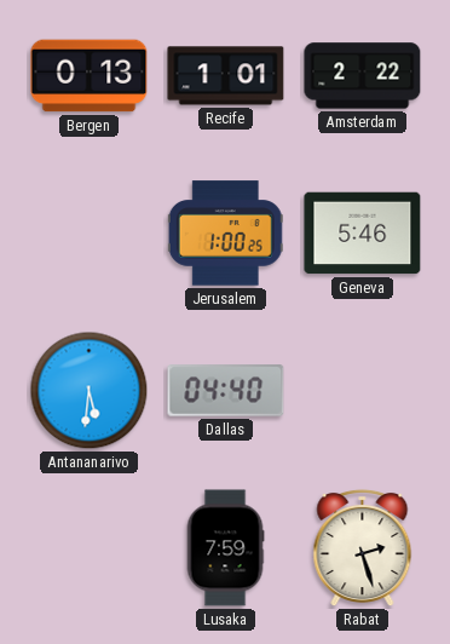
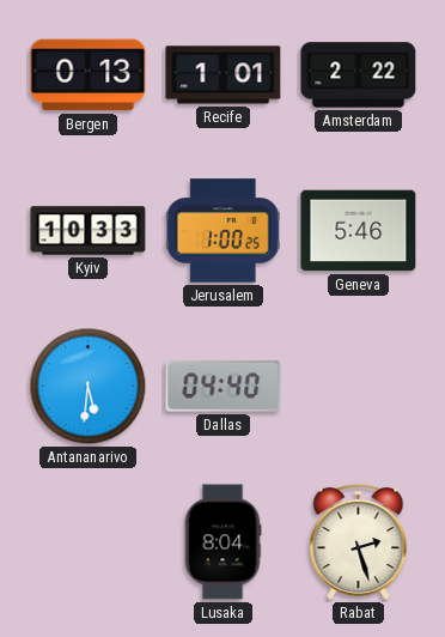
Kyiv: none -> 10:33 (89, 231)
Lusaka: 7:59 -> 8:04 (222, 542)
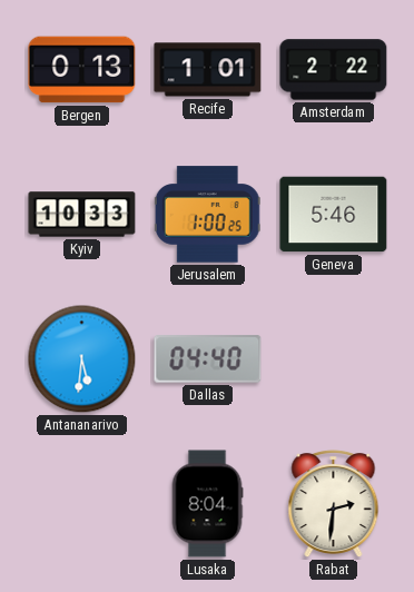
Rabat: 2:27 -> 2:31 (334, 504)
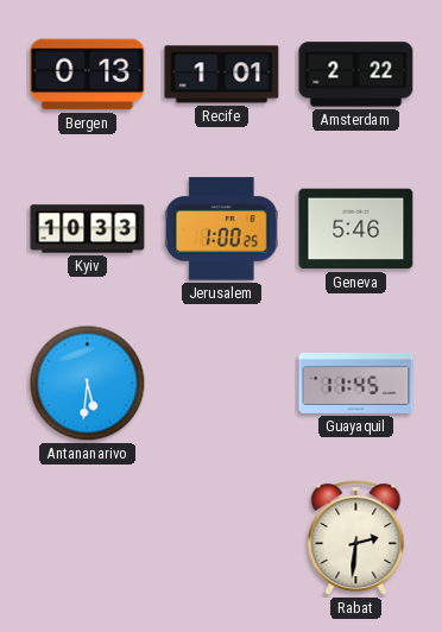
Dallas: 04:40 -> none (208, 359)
Guayaquil: none -> 11:45 (356, 383)
Lusaka: 8:04 -> none (207, 504)
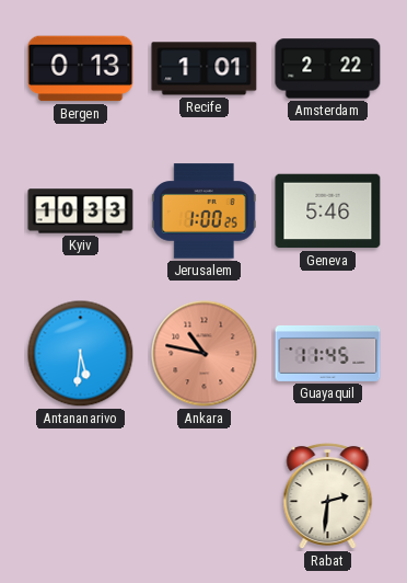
Ankara: none -> 10:47 (205, 354)
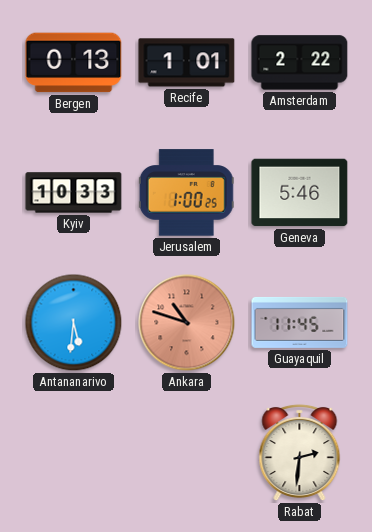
Ankara: 10:47 -> 10:48 (187, 323)
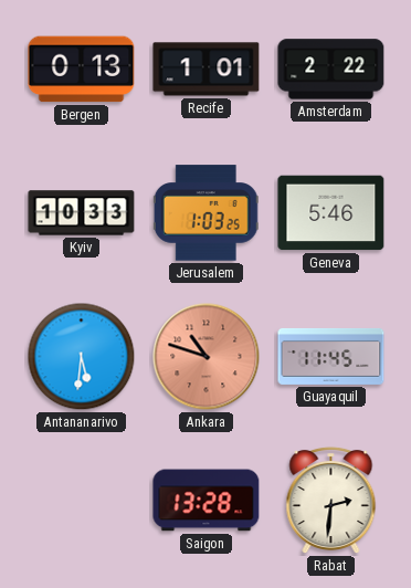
Jerusalem: 1:00 -> 1:03 (205, 213)
Saigon: none -> 13:28 (207, 501)
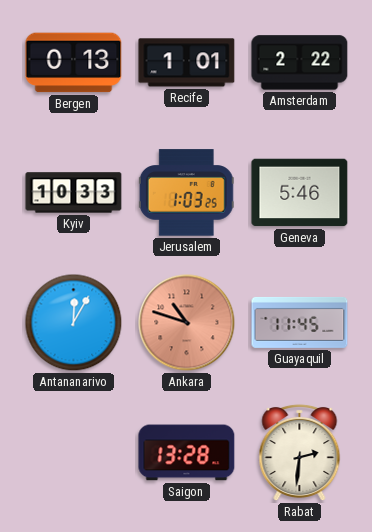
Antananarivo: 5:31 -> 12:05 (74, 323)
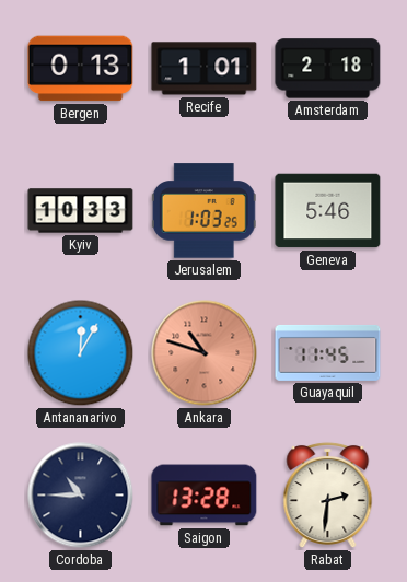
Amsterdam: 2:22 -> 2:18 (328, 69)
Cordoba: none -> 10:45 (81, 496)
